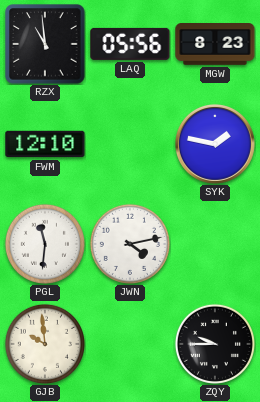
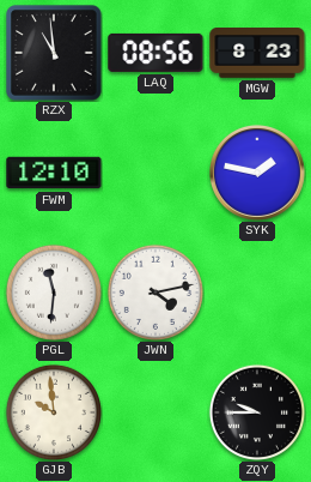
LAQ: 05:56 -> 08:56 (155, 53)
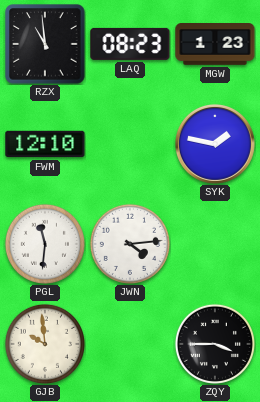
LAQ: 08:56 -> 08:23 (130, 44)
MGW: 8:23 -> 1:23 (215, 45)
JWN: 4:13 -> 4:14 (130, 244)
ZQY: 9:45 -> 3:45 (215, 344)
